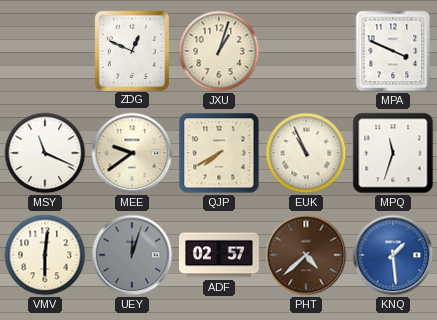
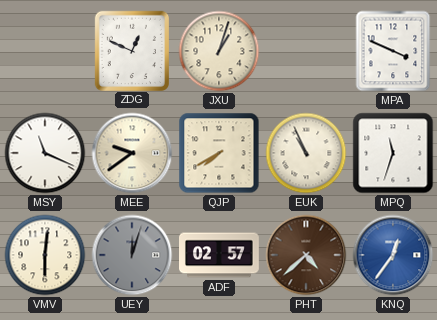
KNQ: 1:29 -> 12:36 (393, 255)
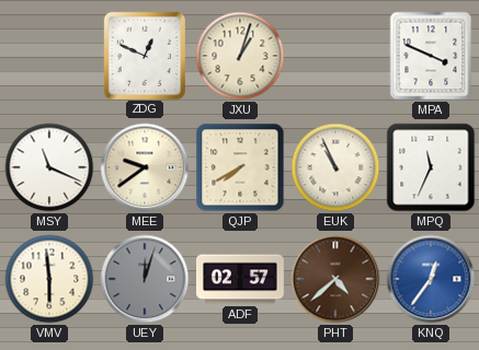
MPQ: 11:33 -> 11:34 (431, 167)
VMV: 6:01 -> 5:59 (49, 279)
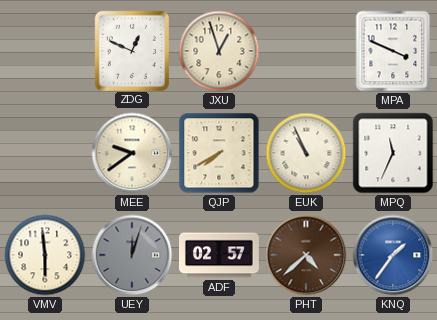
JXU: 1:03 -> 12:57 (219, 51)
MSY: 11:19 -> none (49, 167)
KNQ: 12:36 -> 1:36 (393, 255)
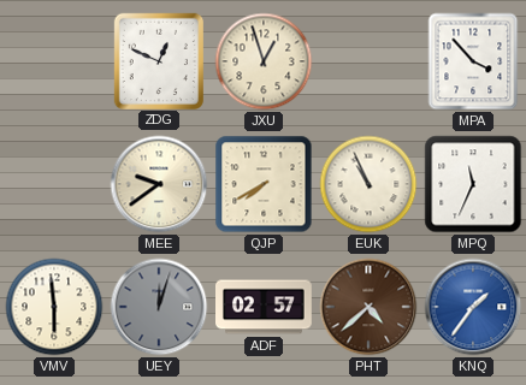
MPA: 3:49 -> 3:53 (473, 61)
